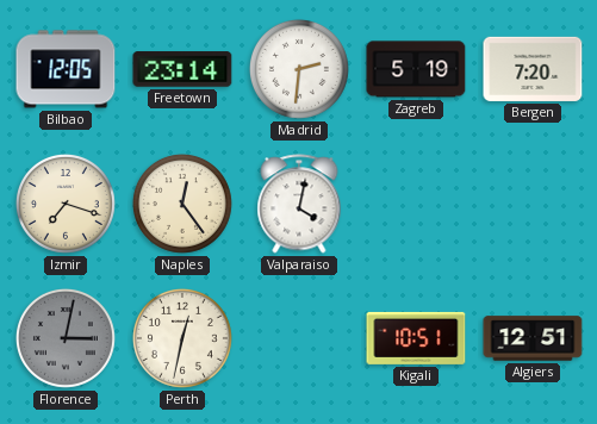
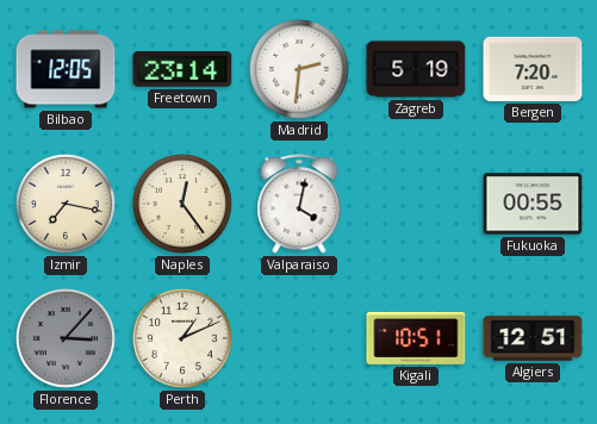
Izmir: 7:18 -> 7:17 (66, 204)
Fukuoka: none -> 00:55 (533, 204)
Florence: 3:02 -> 3:07 (66, 338)
Perth: 12:32 -> 1:11 (182, 338)
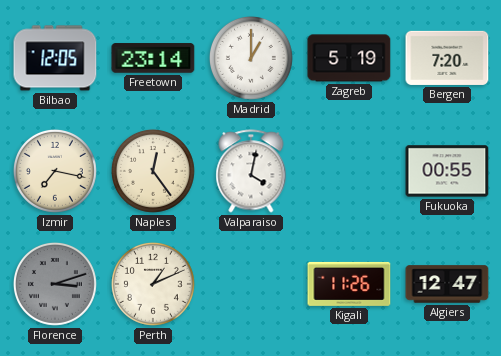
Madrid: 2:31 -> 1:00 (251, 58)
Florence: 3:07 -> 3:12 (55, 284)
Kigali: 10:51 -> 11:26 (349, 284)
Algiers: 12:51 -> 12:47 (447, 284)
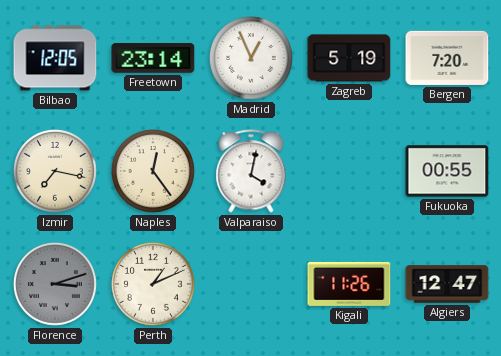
Madrid: 1:00 -> 12:56 (251, 58)
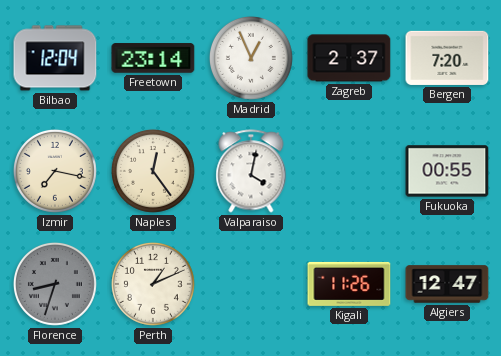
Bilbao: 12:05 -> 12:04 (55, 58)
Zagreb: 5:19 -> 2:37 (349, 58)
Florence: 3:12 -> 8:33 (55, 284)
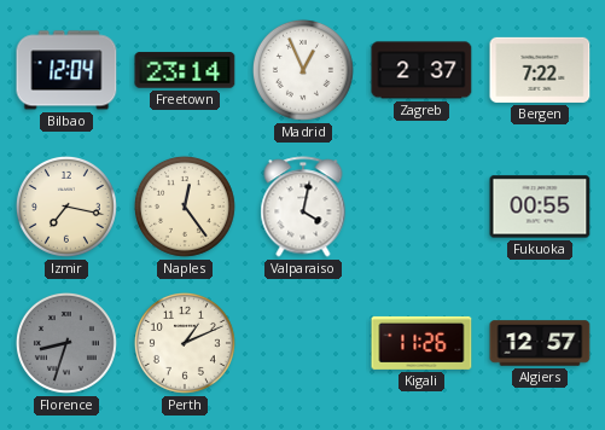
Bergen: 7:20 -> 7:22 (540, 70)
Algiers: 12:47 -> 12:57 (540, 343)
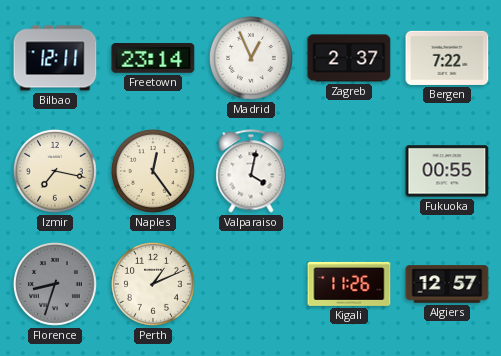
Bilbao: 12:04 -> 12:11 (55, 58)
